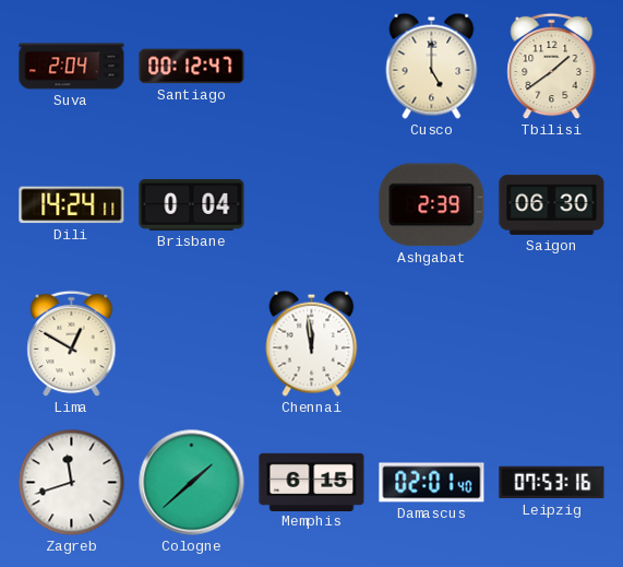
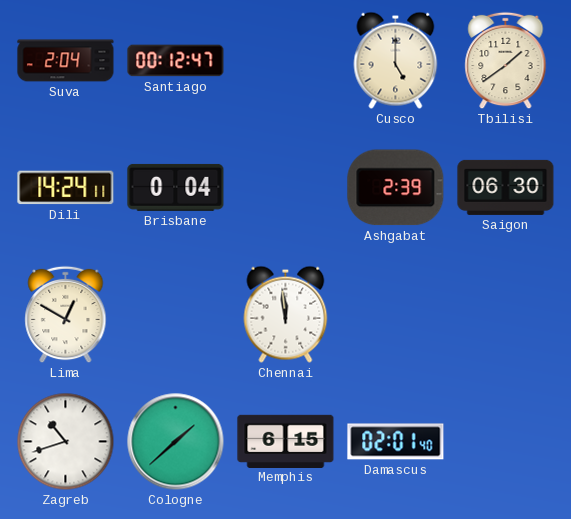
Zagreb: 11:42 -> 10:42 (66, 442)
Leipzig: 07:53 -> none (552, 483)
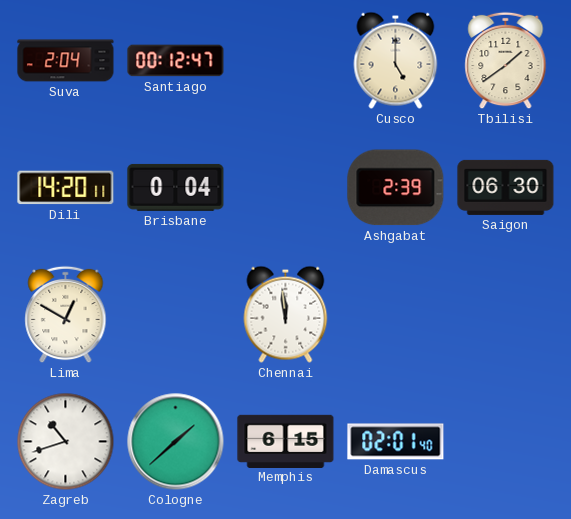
Dili: 14:24 -> 14:20 (66, 188)
